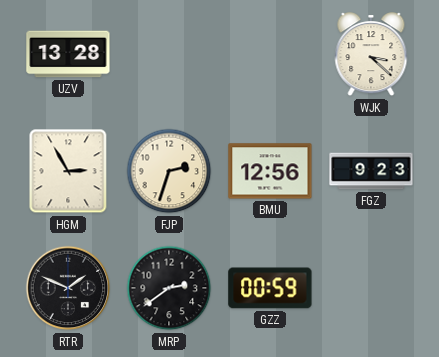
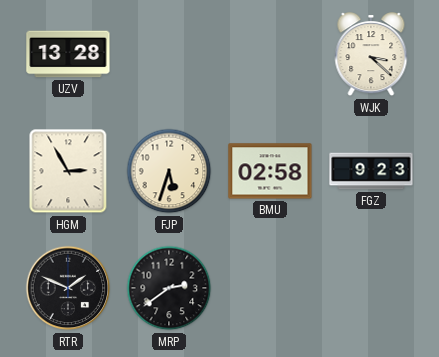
FJP: 2:33 -> 5:33 (169, 171)
BMU: 12:56 -> 02:58 (270, 171)
GZZ: 00:59 -> none (270, 288)
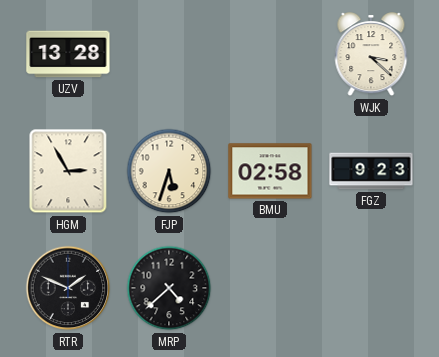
MRP: 2:39 -> 4:38 (169, 288)
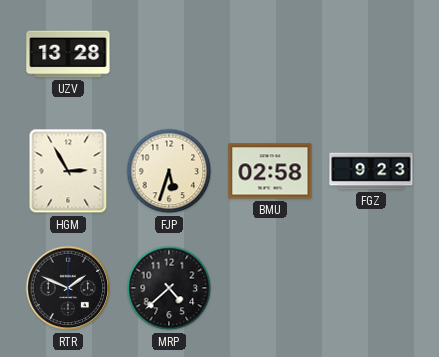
WJK: 3:22 -> none (371, 55)
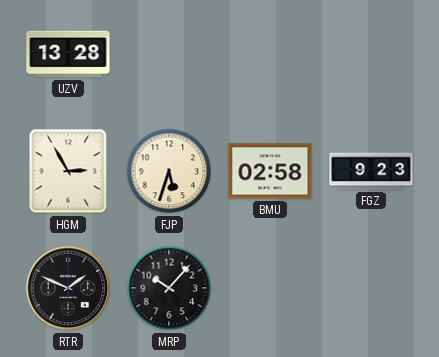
MRP: 4:38 -> 10:07 (169, 288)
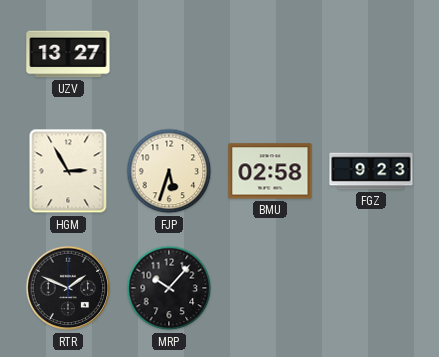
UZV: 13:28 -> 13:27 (68, 54)
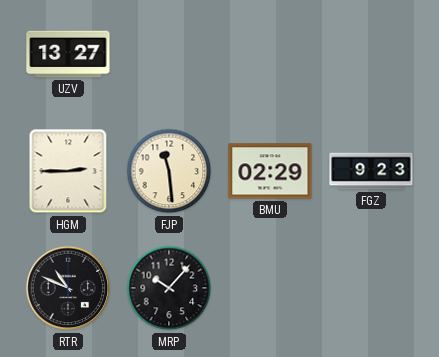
HGM: 2:55 -> 2:45 (68, 171)
FJP: 5:33 -> 11:29 (169, 171)
BMU: 02:58 -> 02:29 (270, 171)
RTR: 1:49 -> 10:49 (68, 288)
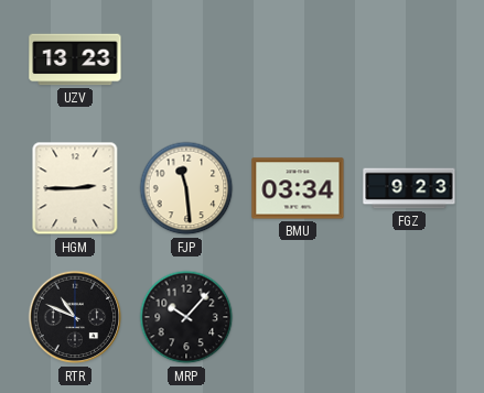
UZV: 13:27 -> 13:23 (75, 59)
BMU: 02:29 -> 03:34 (298, 188)
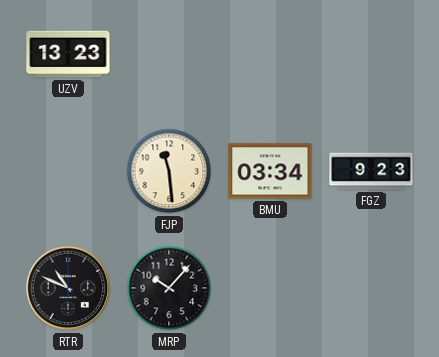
HGM: 2:45 -> none (75, 188)
